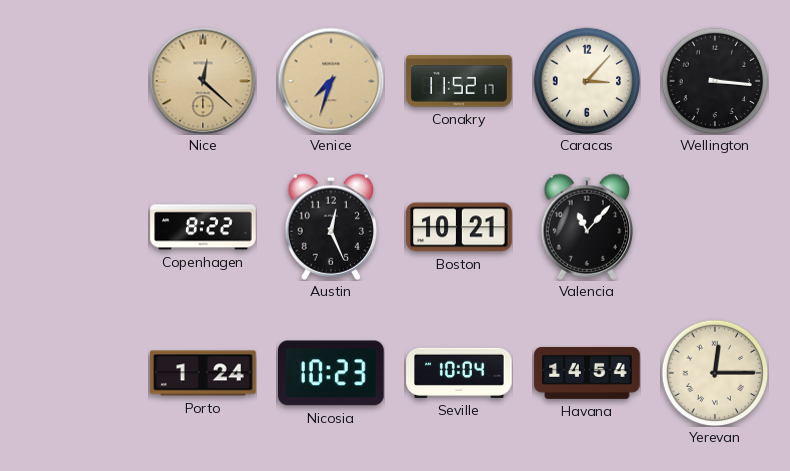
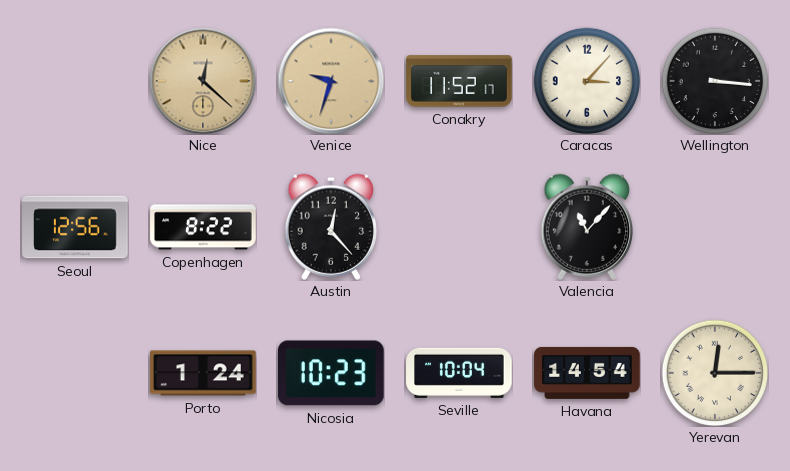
Venice: 7:33 -> 9:33 (331, 81)
Seoul: none -> 12:56 (75, 227)
Austin: 12:26 -> 12:23 (330, 227)
Boston: 10:21 -> none (459, 227)
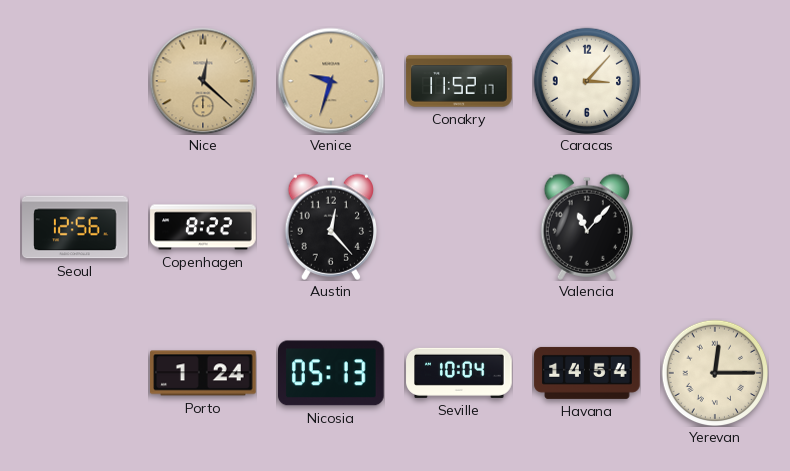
Wellington: 3:16 -> none (715, 81)
Nicosia: 10:23 -> 05:13 (332, 373)
